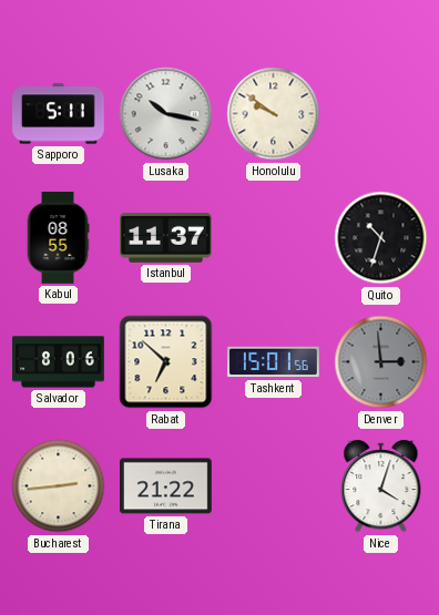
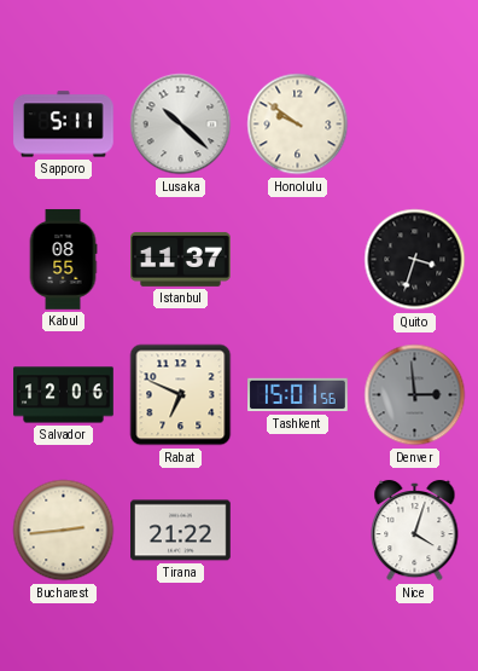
Lusaka: 10:17 -> 10:22 (181, 125)
Quito: 10:33 -> 3:33 (415, 260)
Salvador: 8:06 -> 12:06 (64, 395)
Rabat: 6:52 -> 6:49 (181, 395)
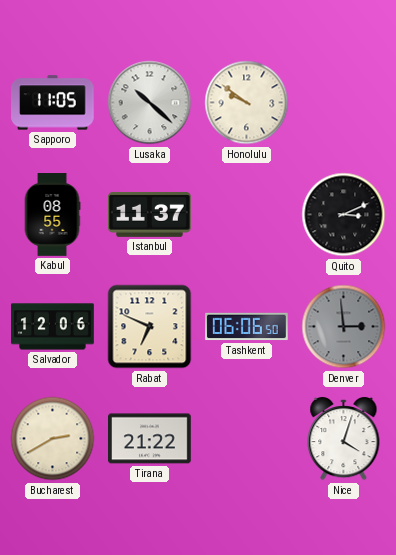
Sapporo: 5:11 -> 11:05 (53, 103)
Quito: 3:33 -> 3:11 (344, 215)
Tashkent: 15:01 -> 06:06 (247, 327)
Bucharest: 2:44 -> 2:40 (53, 439)
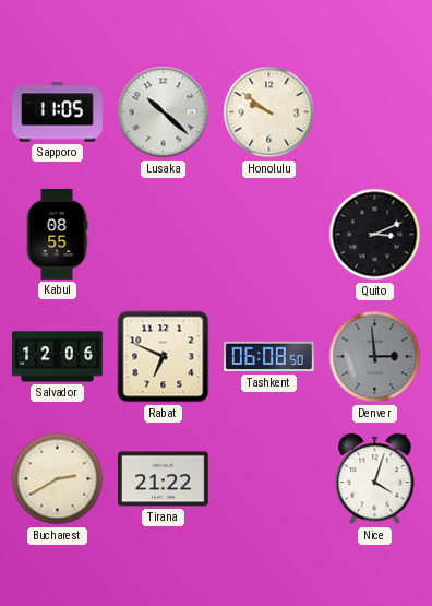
Istanbul: 11:37 -> none (150, 214)
Tashkent: 06:06 -> 06:08 (269, 357)
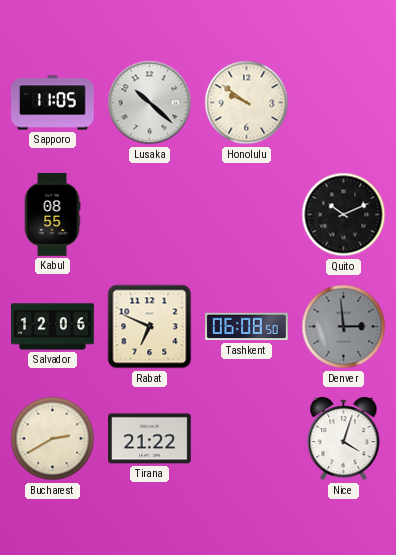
Quito: 3:11 -> 10:11 (344, 215)
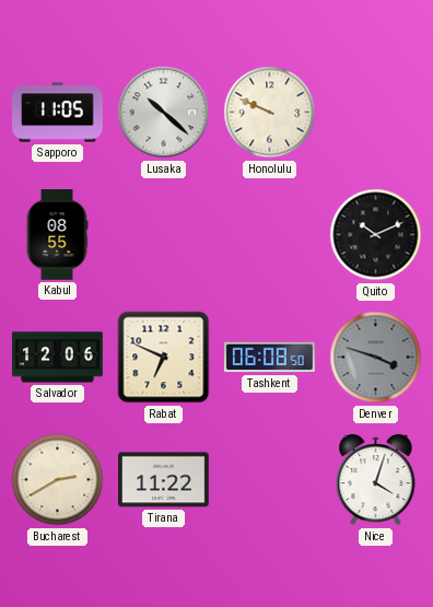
Honolulu: 9:51 -> 9:49 (270, 113)
Denver: 2:59 -> 3:48 (376, 358)
Tirana: 21:22 -> 11:22 (164, 480)
